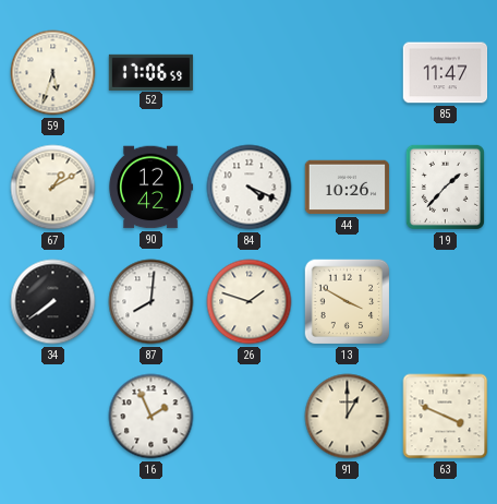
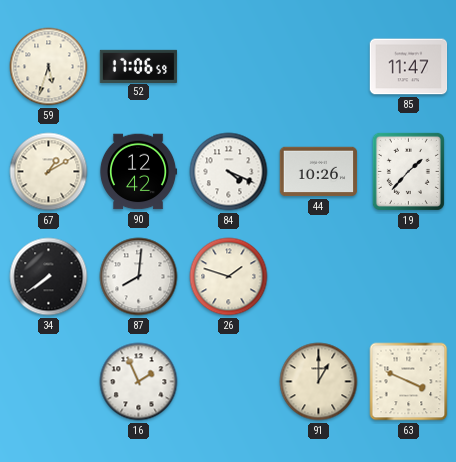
13: 3:50 -> none (348, 302)
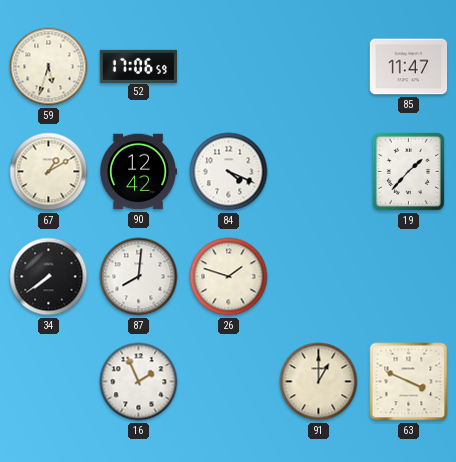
44: 10:26 -> none (319, 172)
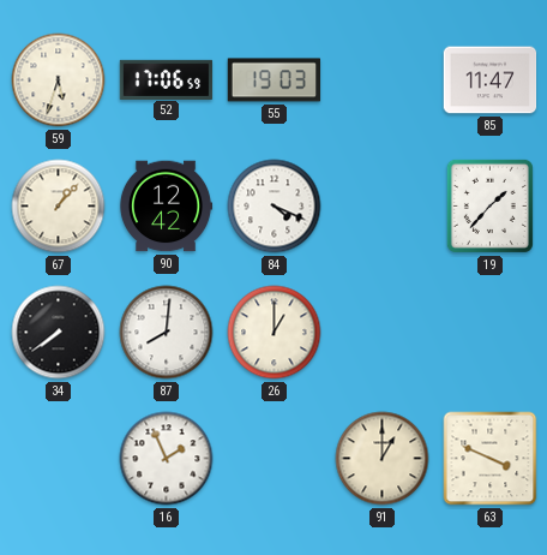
55: none -> 19:03 (275, 80)
67: 1:10 -> 1:07 (59, 207)
26: 1:48 -> 1:00 (275, 333)
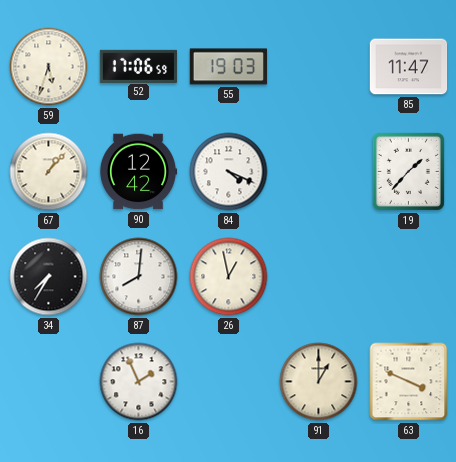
34: 7:39 -> 7:35 (49, 277)
26: 1:00 -> 12:58 (229, 277)
